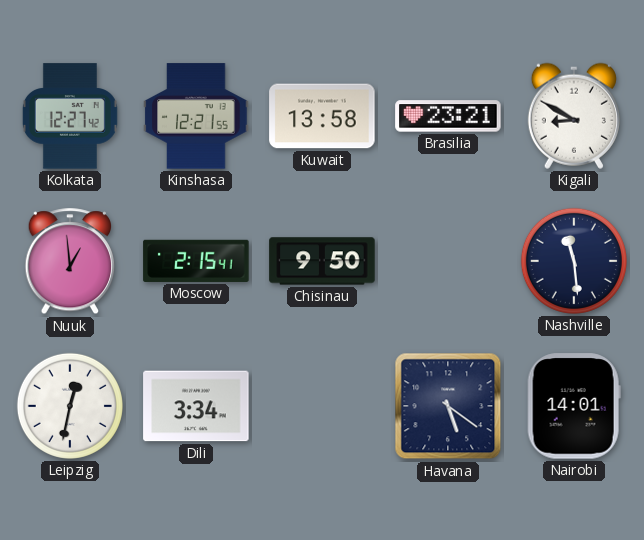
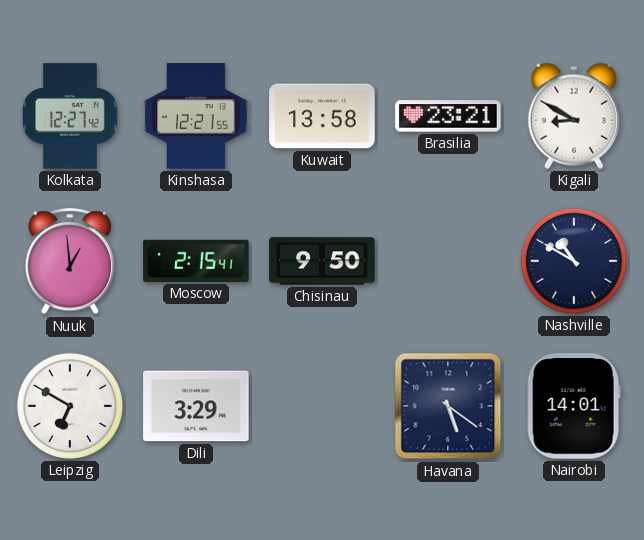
Nashville: 11:29 -> 10:50 (574, 261)
Leipzig: 12:32 -> 6:50 (70, 406)
Dili: 3:34 -> 3:29 (196, 406)
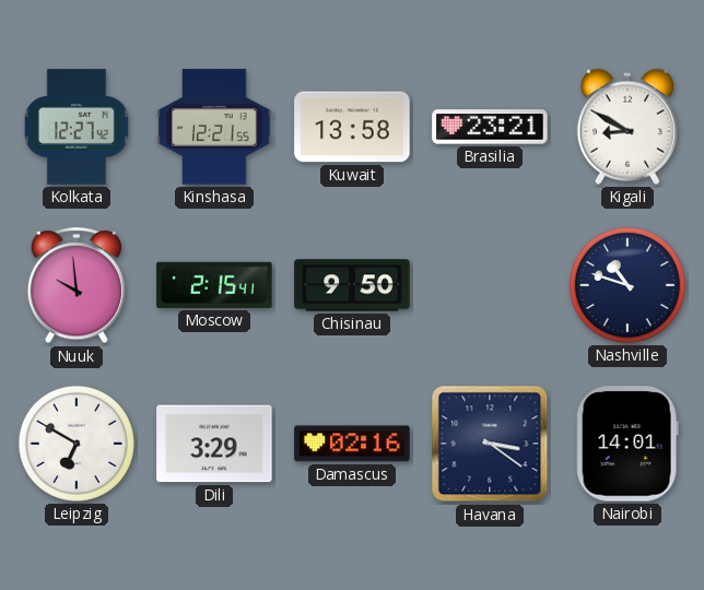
Nuuk: 12:59 -> 9:59 (77, 286)
Nashville: 10:50 -> 10:48 (627, 285)
Damascus: none -> 02:16 (352, 444)
Havana: 5:21 -> 3:21 (490, 444)
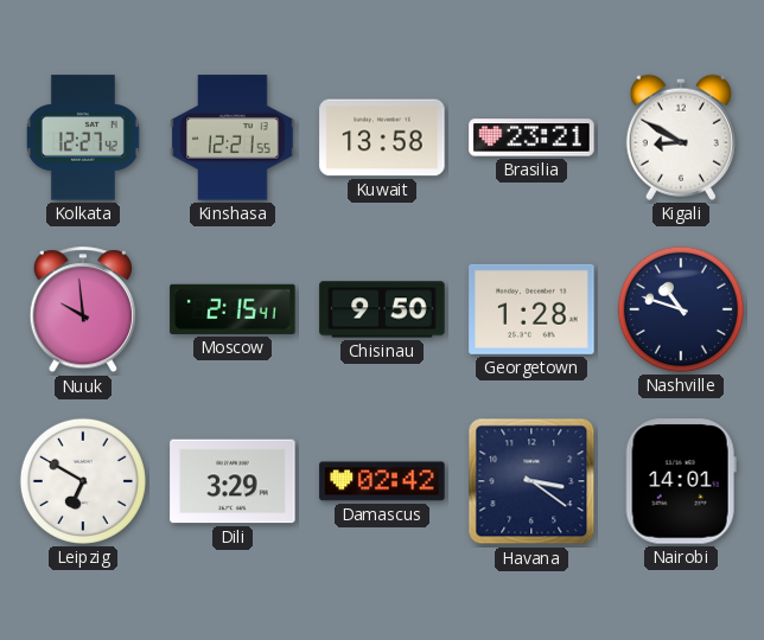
Georgetown: none -> 1:28 (531, 309)
Damascus: 02:16 -> 02:42 (382, 481)
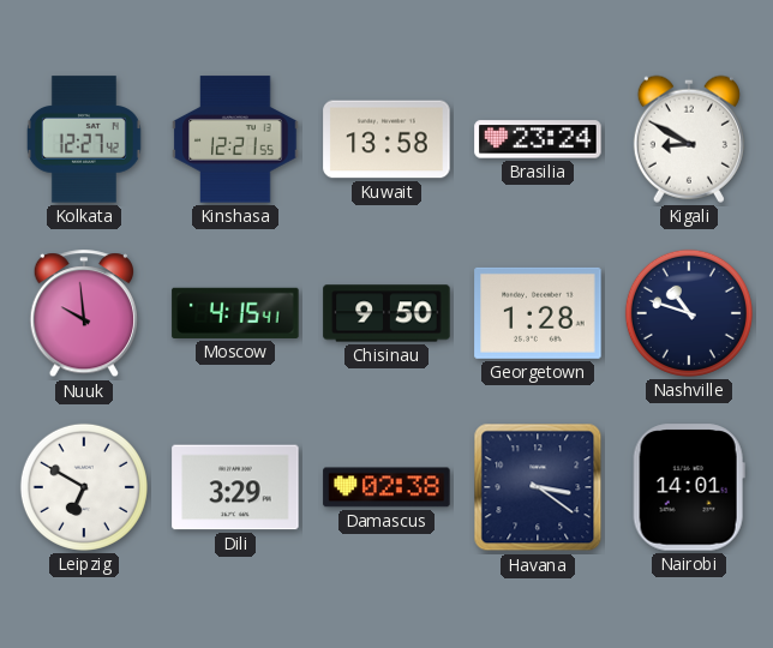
Brasilia: 23:21 -> 23:24 (538, 139)
Moscow: 2:15 -> 4:15 (235, 313)
Damascus: 02:42 -> 02:38 (386, 487)
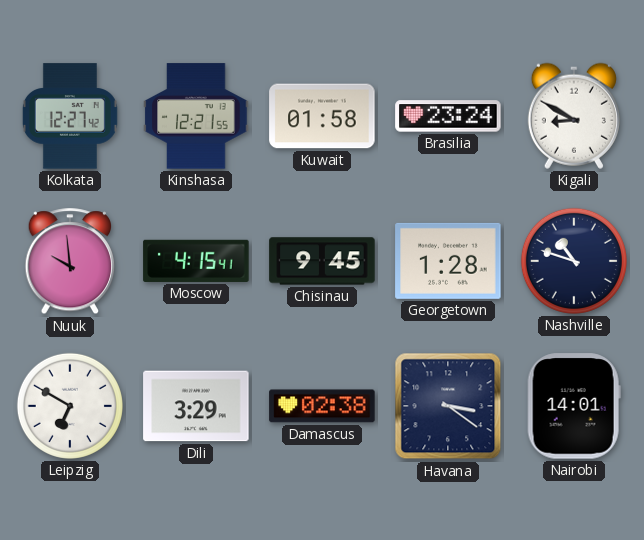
Kuwait: 13:58 -> 01:58 (322, 116)
Chisinau: 9:50 -> 9:45 (322, 261)
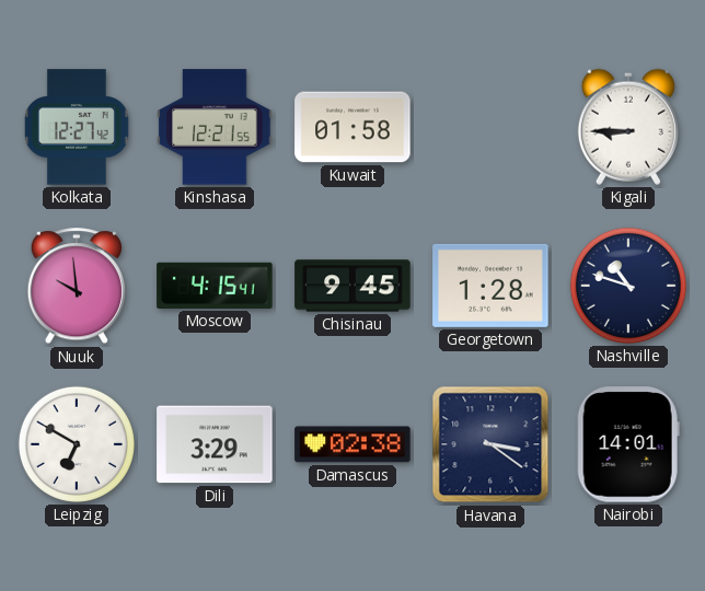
Brasilia: 23:24 -> none (448, 116)
Kigali: 8:50 -> 8:45 (628, 127)
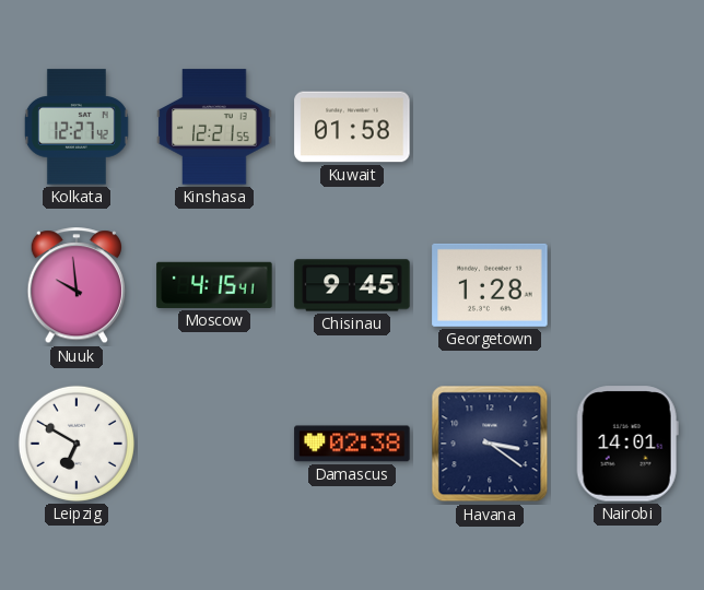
Kigali: 8:45 -> none (628, 127)
Nashville: 10:48 -> none (628, 286)
Dili: 3:29 -> none (215, 444)
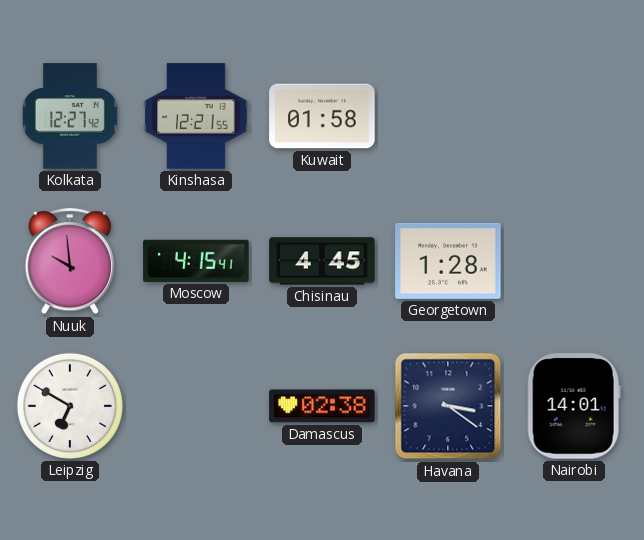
Chisinau: 9:45 -> 4:45 (322, 261)
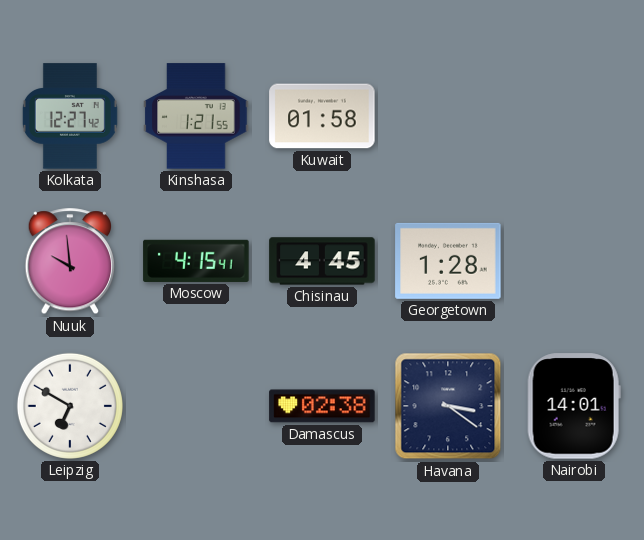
Kinshasa: 12:21 -> 1:21 (196, 116)
